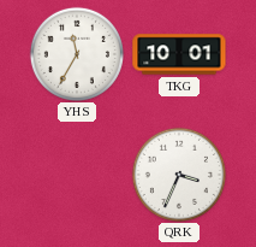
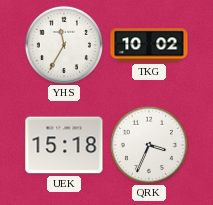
TKG: 10:01 -> 10:02 (149, 45)
UEK: none -> 15:18 (64, 145)
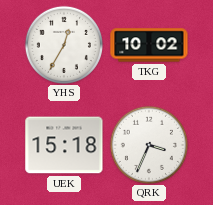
YHS: 11:35 -> 12:35 (64, 45)
